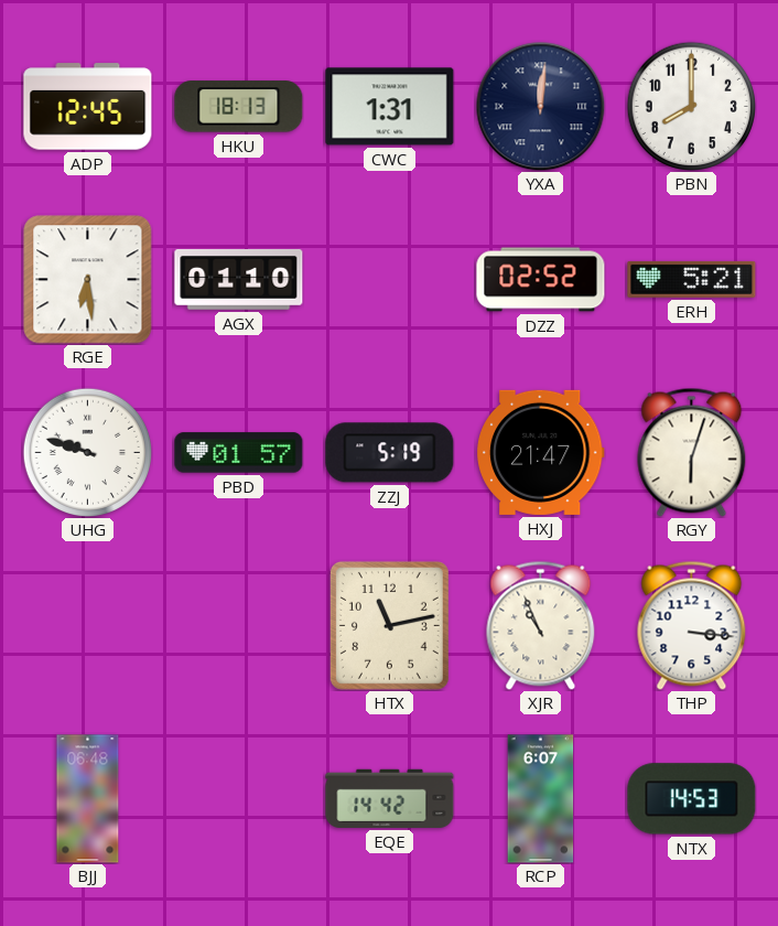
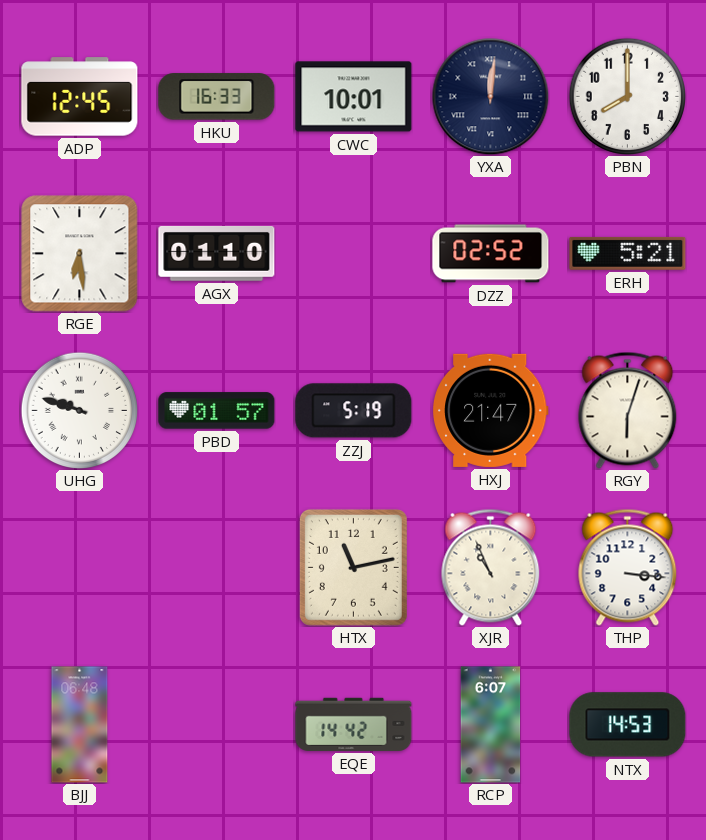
HKU: 18:13 -> 16:33 (217, 97)
CWC: 1:31 -> 10:01 (354, 97)
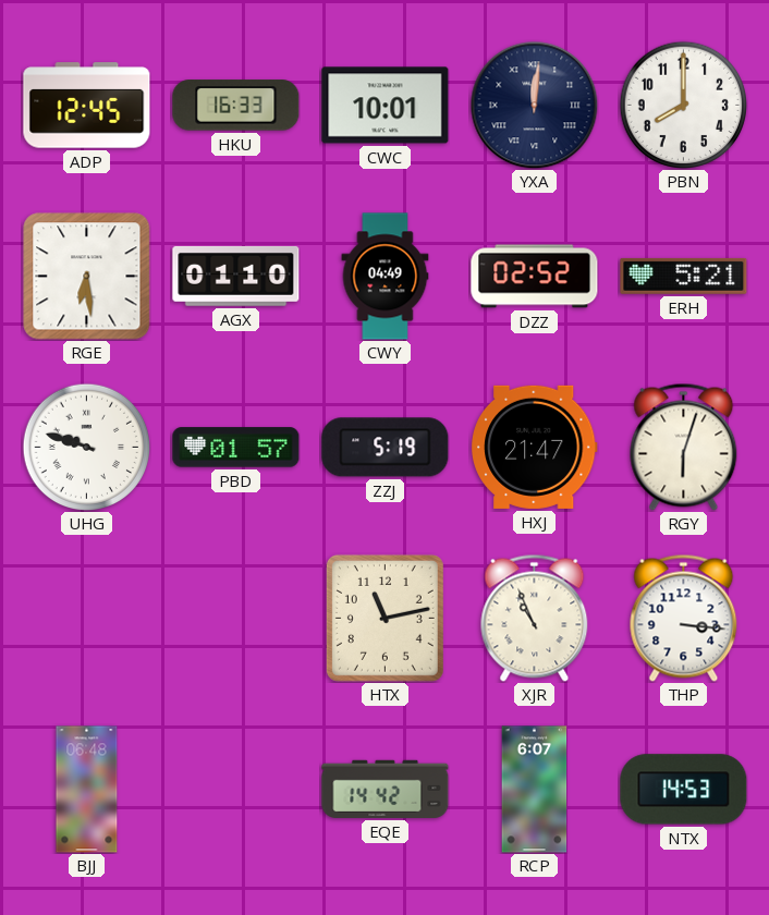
CWY: none -> 04:49 (386, 277)
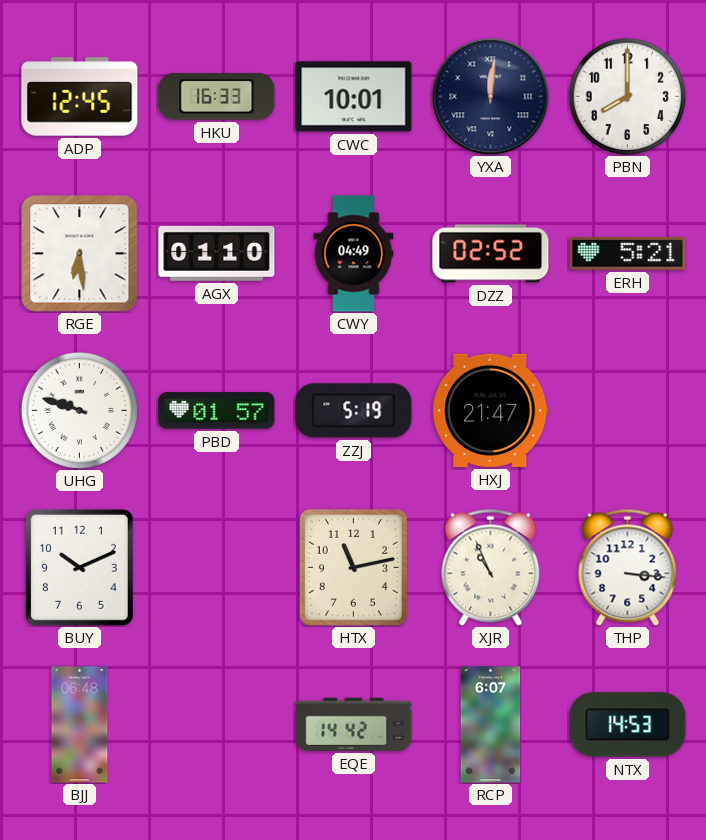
RGY: 6:03 -> none (684, 447)
BUY: none -> 10:11 (79, 567)
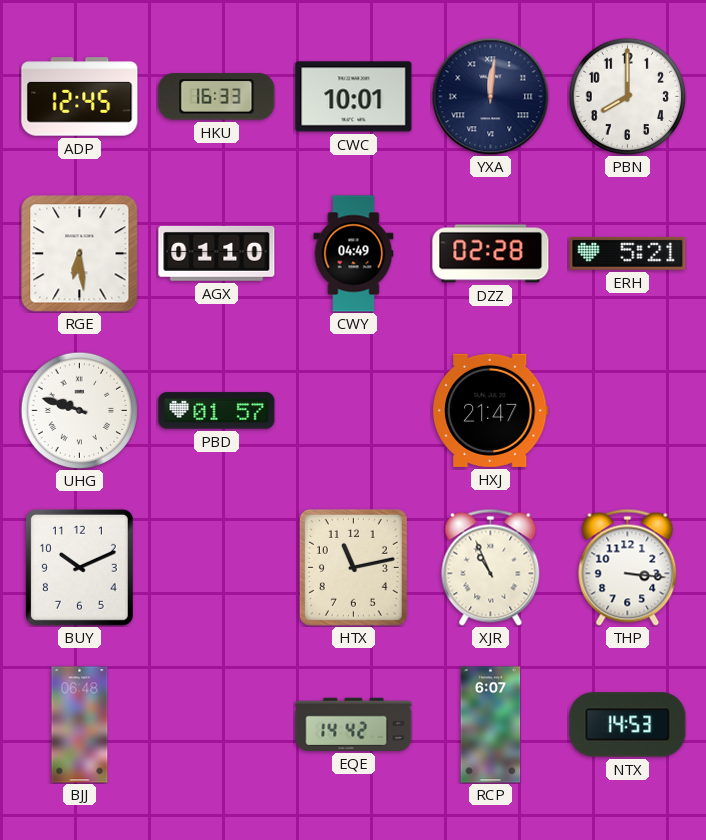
DZZ: 02:52 -> 02:28 (491, 254)
ZZJ: 5:19 -> none (354, 411)
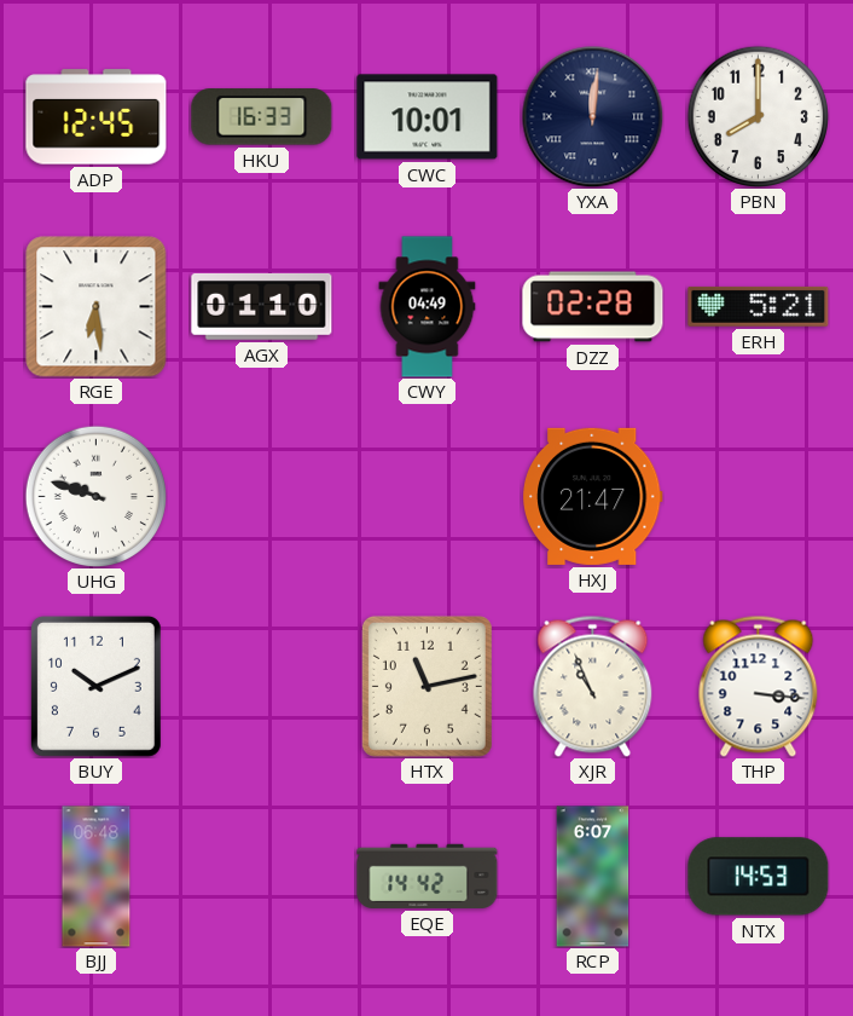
PBD: 01:57 -> none (217, 411)
